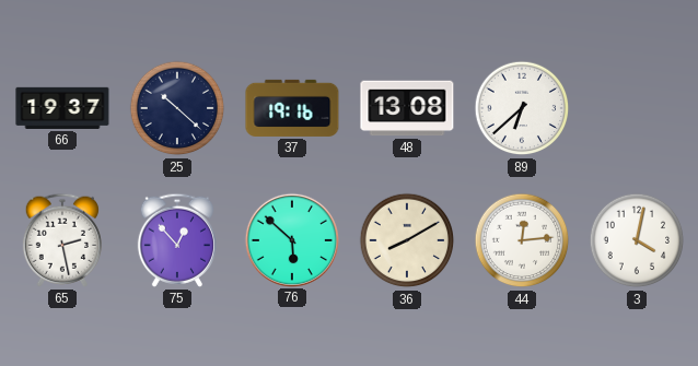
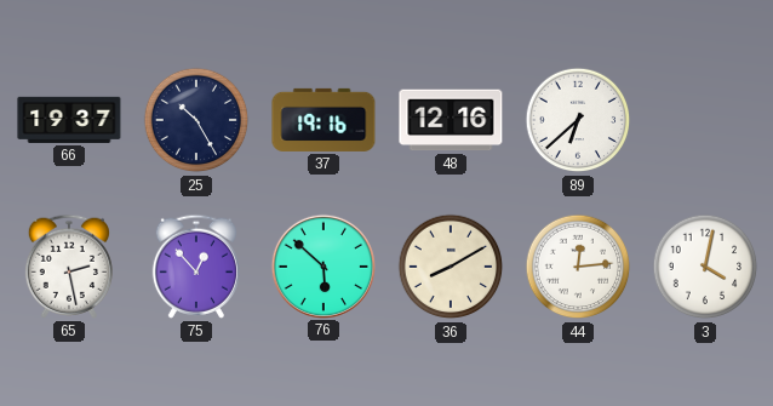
25: 10:22 -> 10:25 (196, 120)
48: 13:08 -> 12:16 (451, 120)
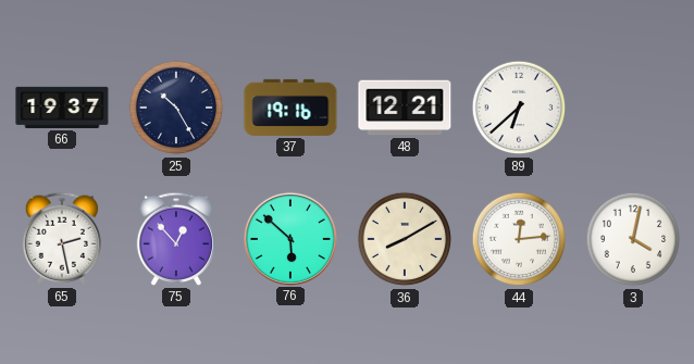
48: 12:16 -> 12:21 (405, 108)
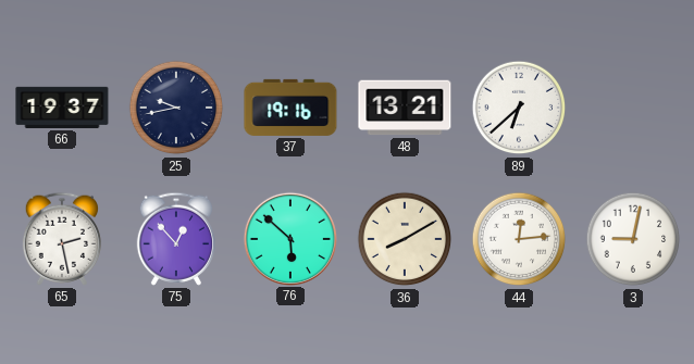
25: 10:25 -> 9:43 (176, 108)
48: 12:21 -> 13:21 (405, 108)
3: 4:02 -> 9:02 (633, 239)
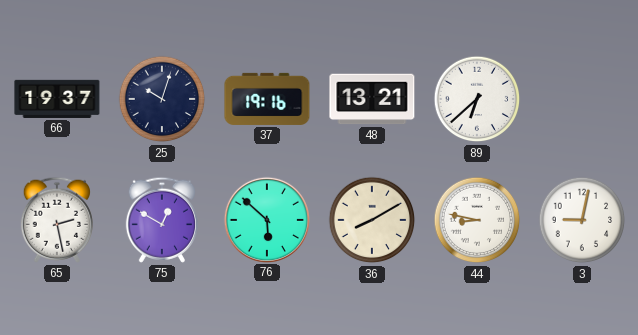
25: 9:43 -> 10:03 (162, 99)
75: 12:53 -> 12:50 (162, 220)
44: 12:14 -> 8:47 (477, 220)
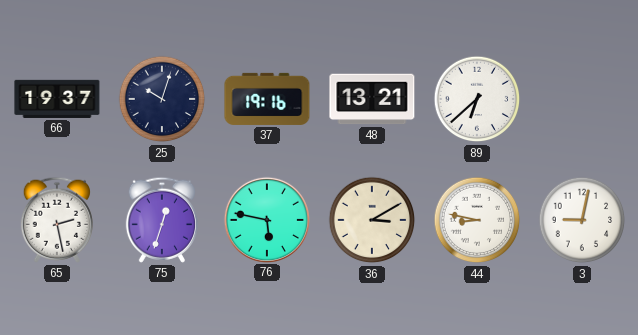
75: 12:50 -> 12:33 (162, 220)
76: 5:52 -> 5:47 (266, 219)
36: 8:10 -> 3:10 (372, 220)
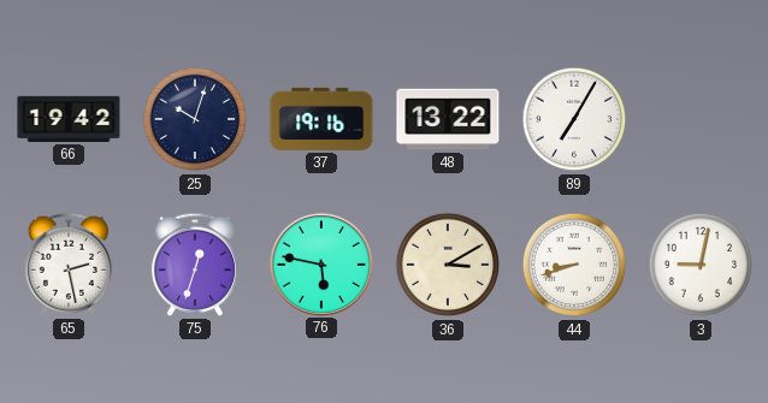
66: 19:37 -> 19:42 (69, 119)
48: 13:21 -> 13:22 (448, 119)
89: 6:38 -> 7:05 (574, 119)
44: 8:47 -> 8:42 (574, 265)
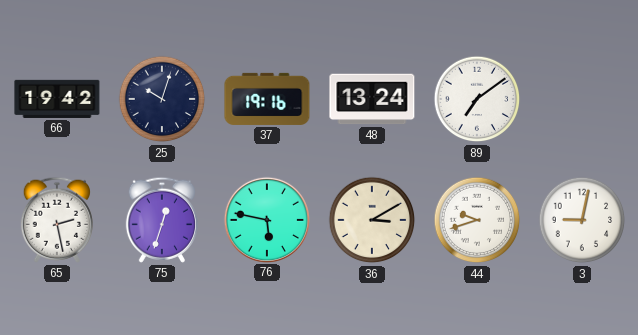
48: 13:22 -> 13:24 (372, 99)
89: 7:05 -> 7:09 (477, 99)
44: 8:42 -> 9:42 (477, 220)
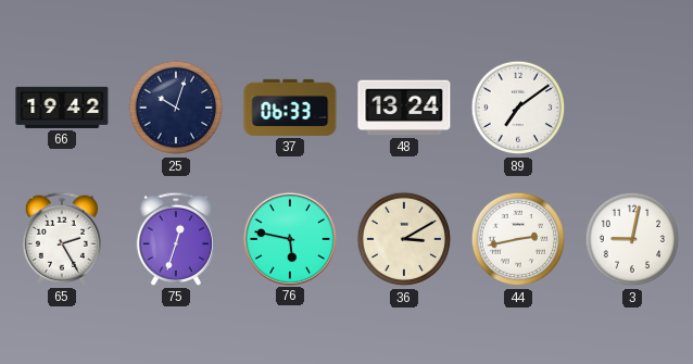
37: 19:16 -> 06:33 (290, 108)
65: 2:28 -> 2:25 (62, 239)
44: 9:42 -> 2:43 (518, 239)
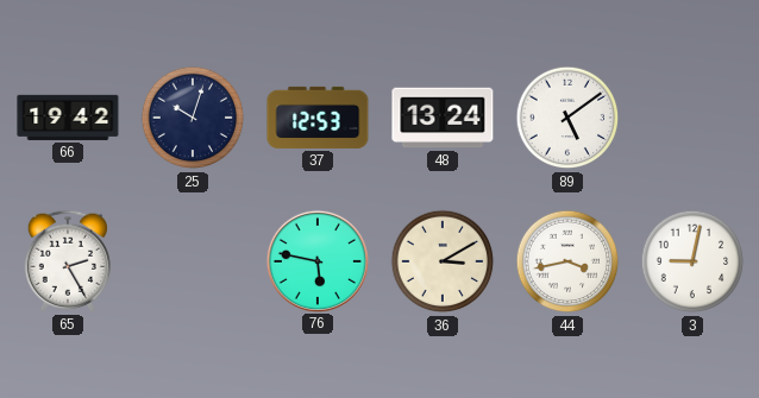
37: 06:33 -> 12:53 (318, 118)
89: 7:09 -> 5:09 (567, 118)
75: 12:33 -> none (176, 239)
44: 2:43 -> 3:43 (567, 261)
